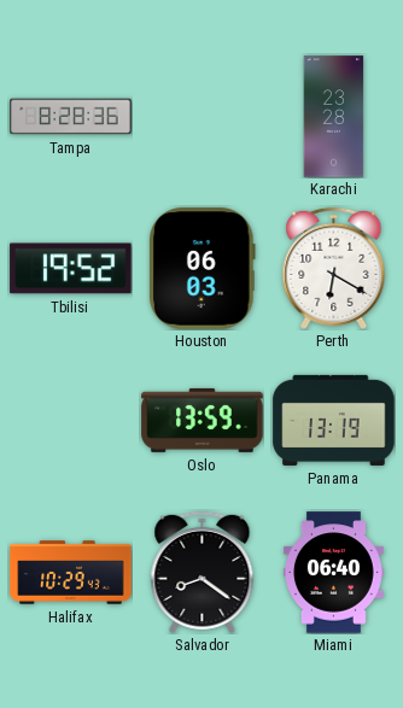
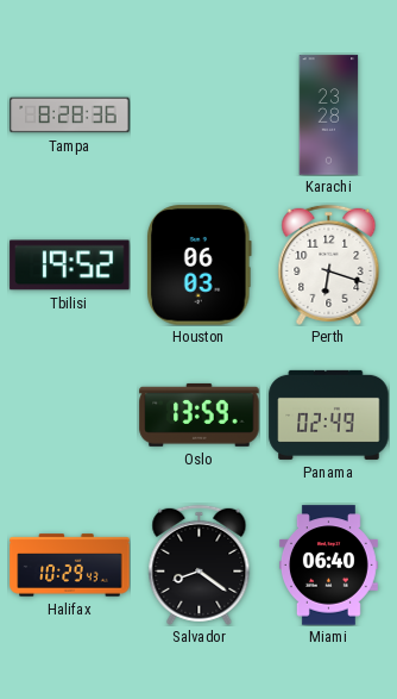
Perth: 6:20 -> 6:18 (329, 264)
Panama: 13:19 -> 02:49 (329, 414)
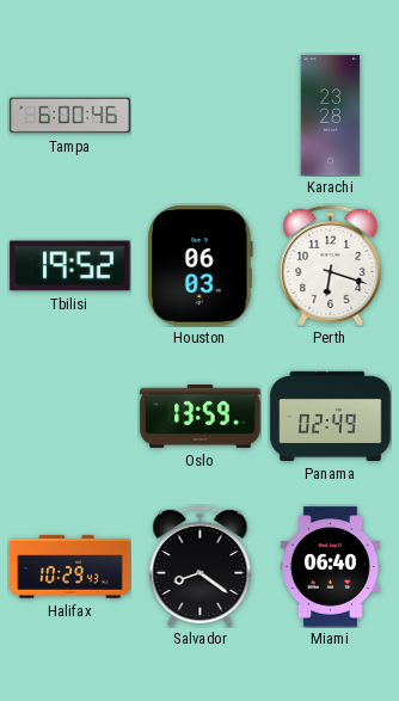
Tampa: 8:28 -> 6:00 (70, 116)
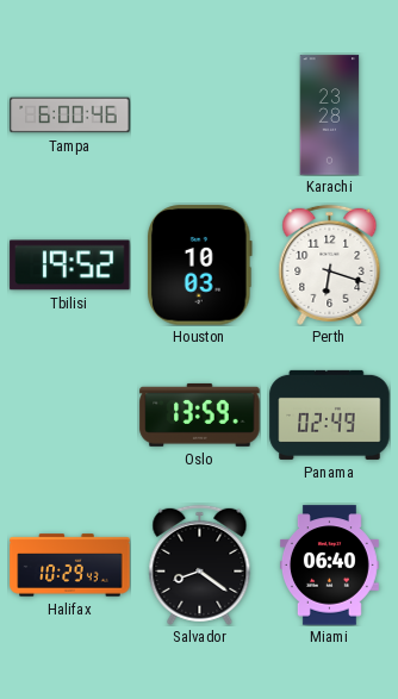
Houston: 06:03 -> 10:03 (200, 266)
